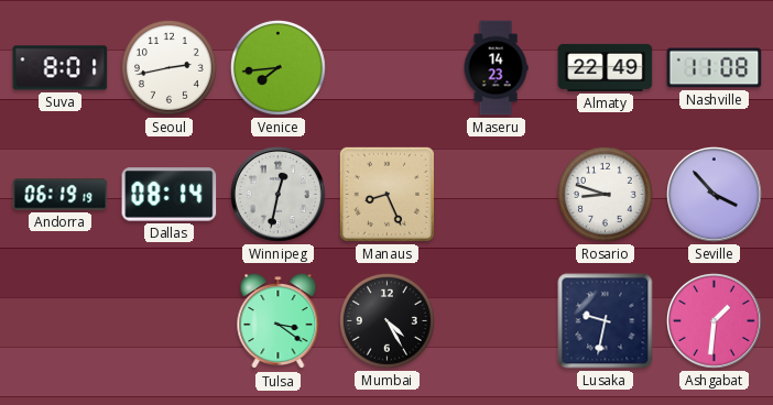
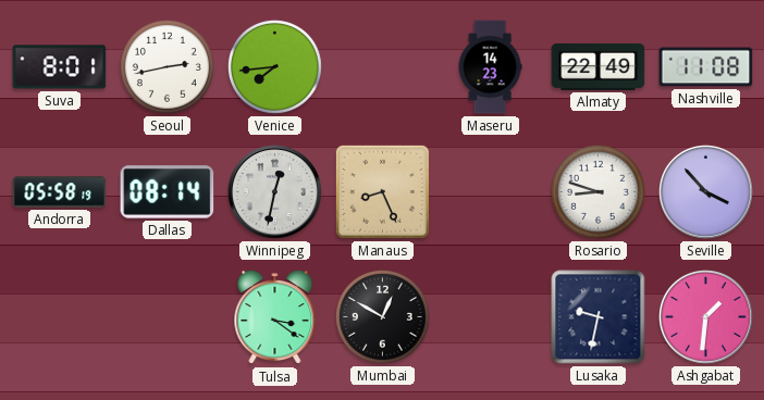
Andorra: 06:19 -> 05:58 (60, 192)
Mumbai: 4:25 -> 12:50 (382, 316)
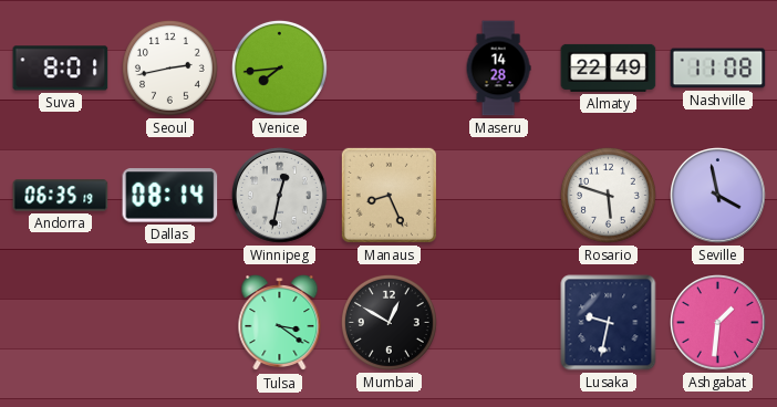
Maseru: 14:23 -> 14:28 (498, 69)
Andorra: 05:58 -> 06:35 (61, 196)
Rosario: 8:48 -> 5:48 (608, 195)
Seville: 3:53 -> 3:58 (718, 196)
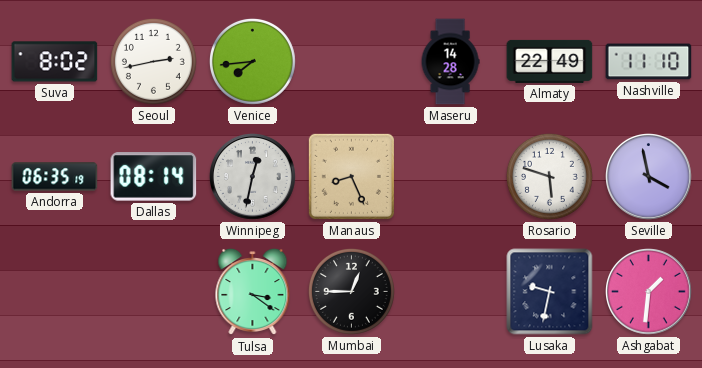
Suva: 8:01 -> 8:02 (55, 62)
Nashville: 11:08 -> 11:10 (649, 62)
Mumbai: 12:50 -> 12:45 (351, 291)
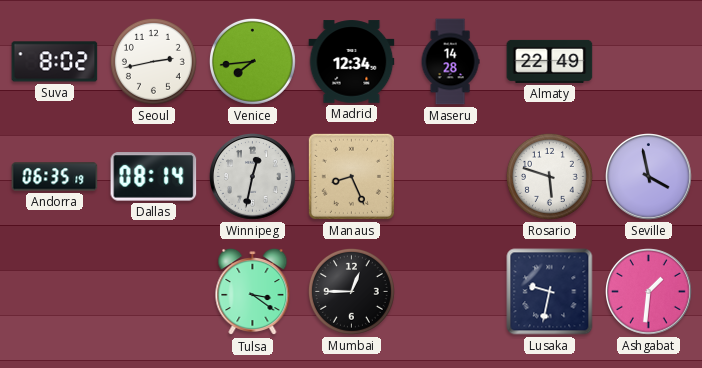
Madrid: none -> 12:34 (352, 62)
Nashville: 11:10 -> none (649, 62)
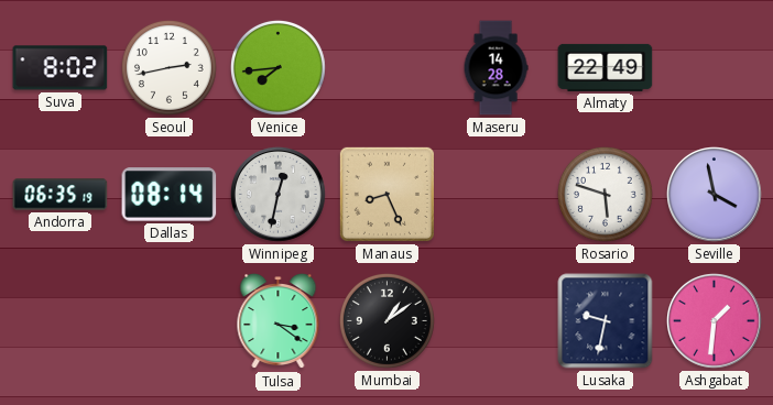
Madrid: 12:34 -> none (352, 62)
Mumbai: 12:45 -> 1:09 (386, 320)
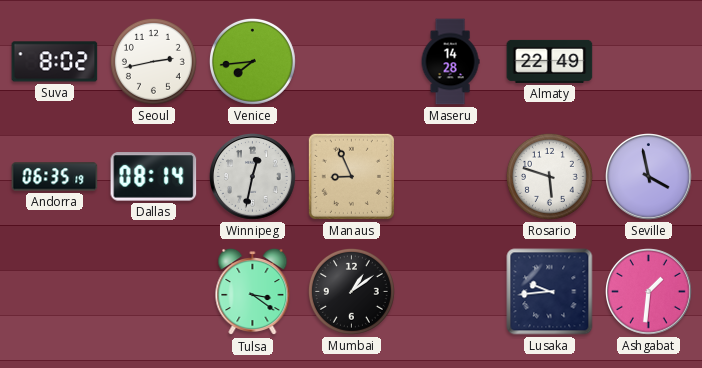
Manaus: 8:26 -> 8:56 (351, 176)
Lusaka: 9:32 -> 9:44 (550, 292)
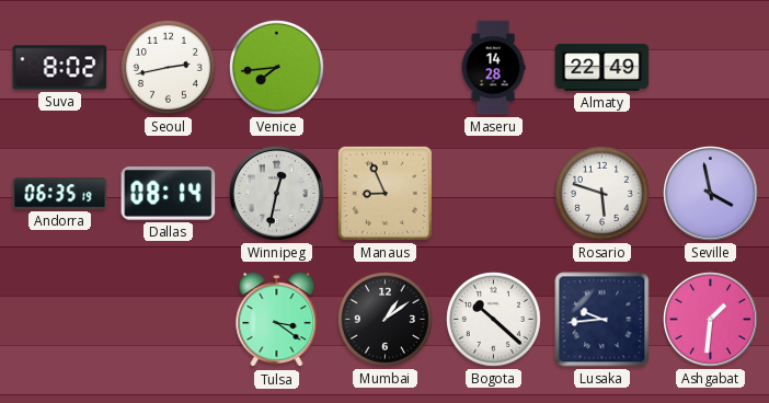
Bogota: none -> 10:22 (493, 319)
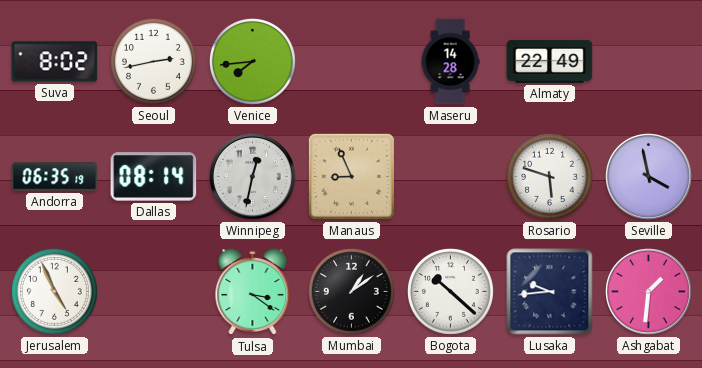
Jerusalem: none -> 4:56 (54, 291)
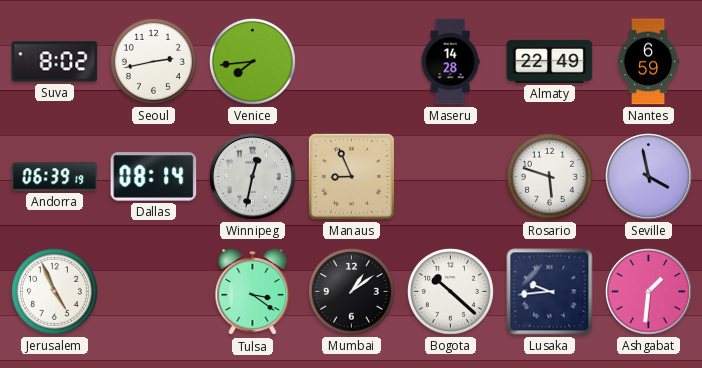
Nantes: none -> 6:59 (648, 62)
Andorra: 06:35 -> 06:39 (55, 177)
